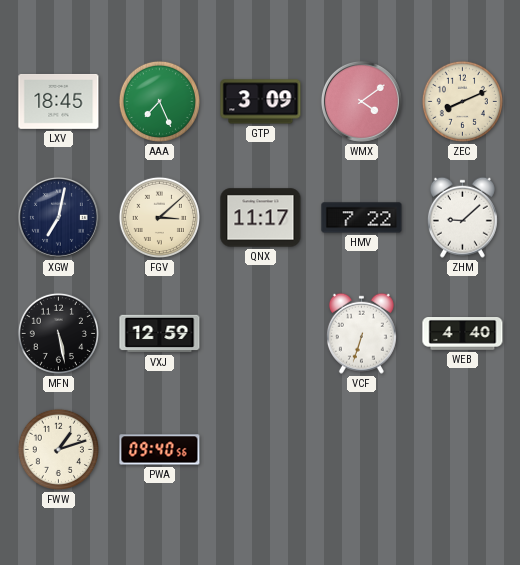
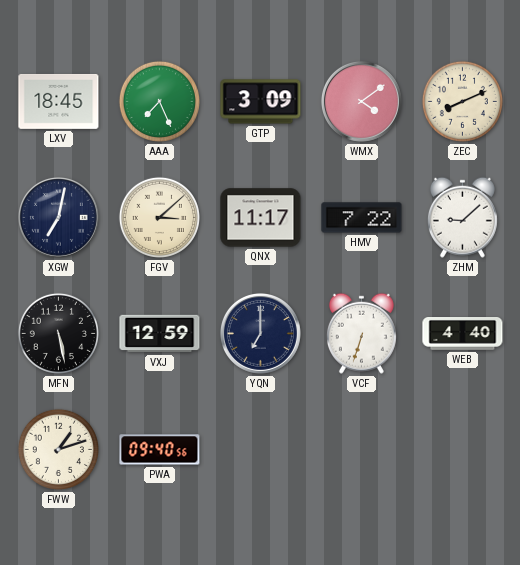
YQN: none -> 7:00 (260, 333)
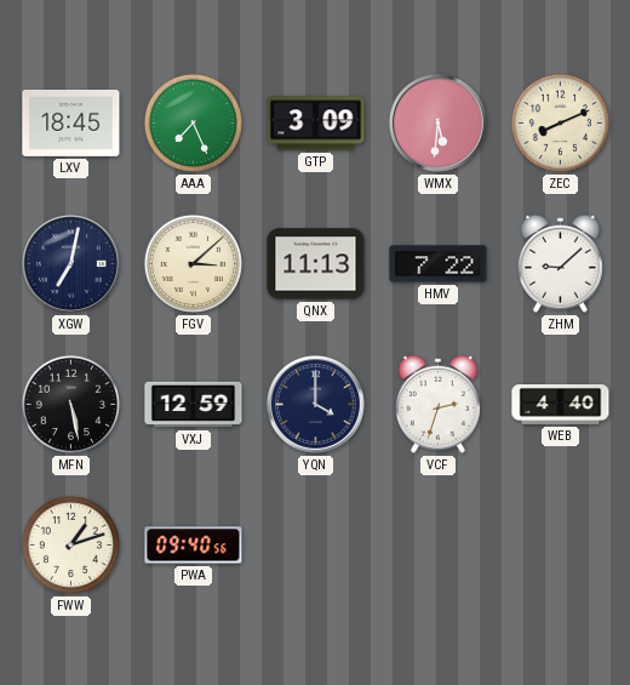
WMX: 4:09 -> 5:31 (437, 122)
QNX: 11:17 -> 11:13 (316, 264)
YQN: 7:00 -> 4:00 (315, 404)
VCF: 6:33 -> 2:33 (437, 404)
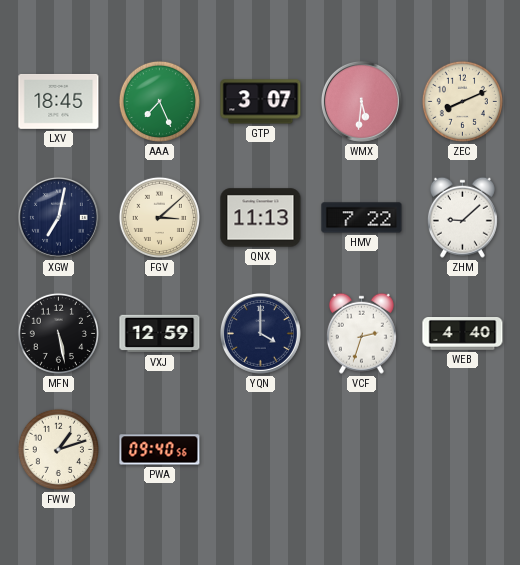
GTP: 3:09 -> 3:07 (261, 102)
